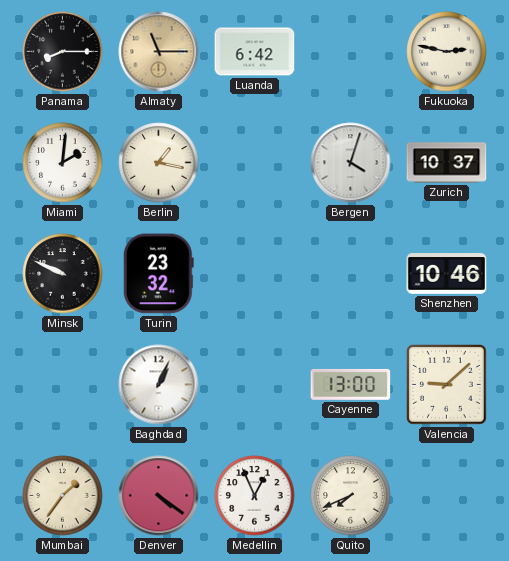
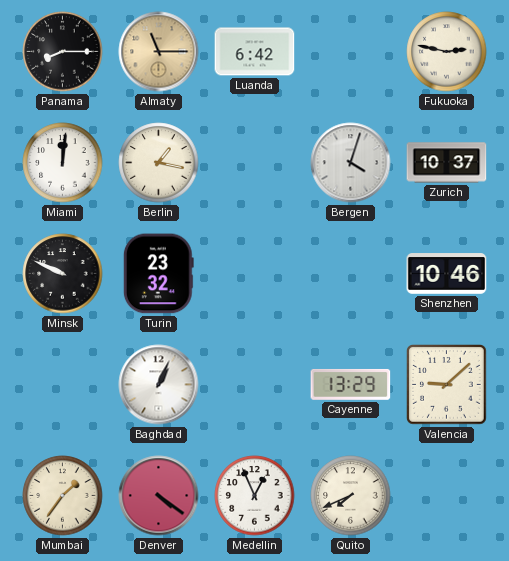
Miami: 2:01 -> 12:01 (63, 163)
Cayenne: 13:00 -> 13:29 (351, 384)
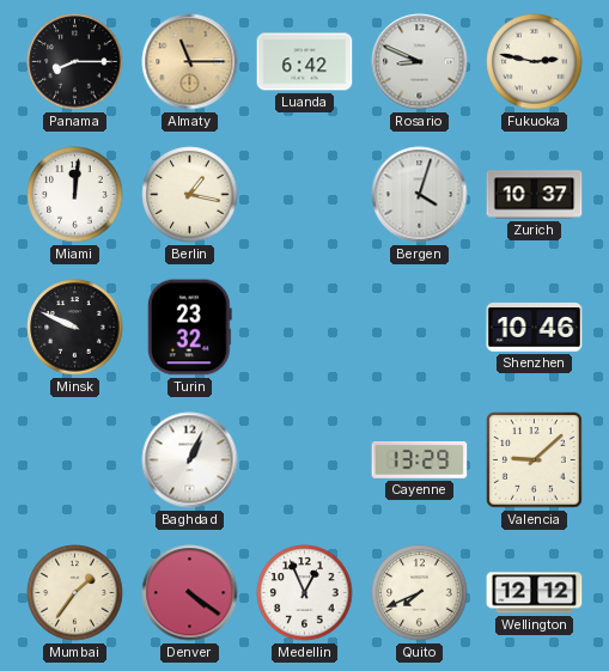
Rosario: none -> 8:49 (420, 62)
Wellington: none -> 12:12 (535, 593)
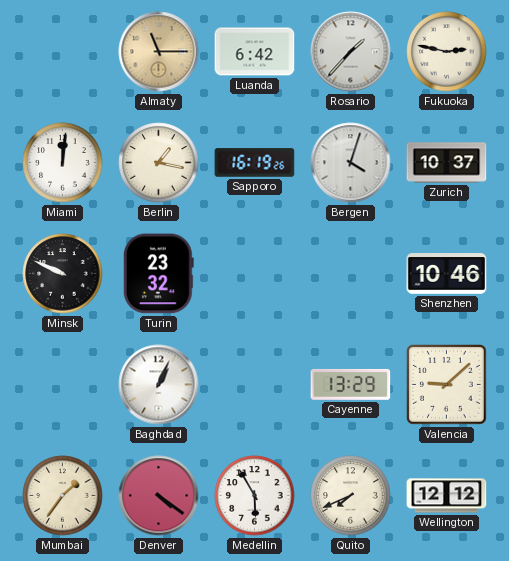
Panama: 8:15 -> none (75, 62)
Rosario: 8:49 -> 1:37 (351, 52)
Sapporo: none -> 16:19 (255, 163)
Medellin: 12:56 -> 5:55 (255, 496)
